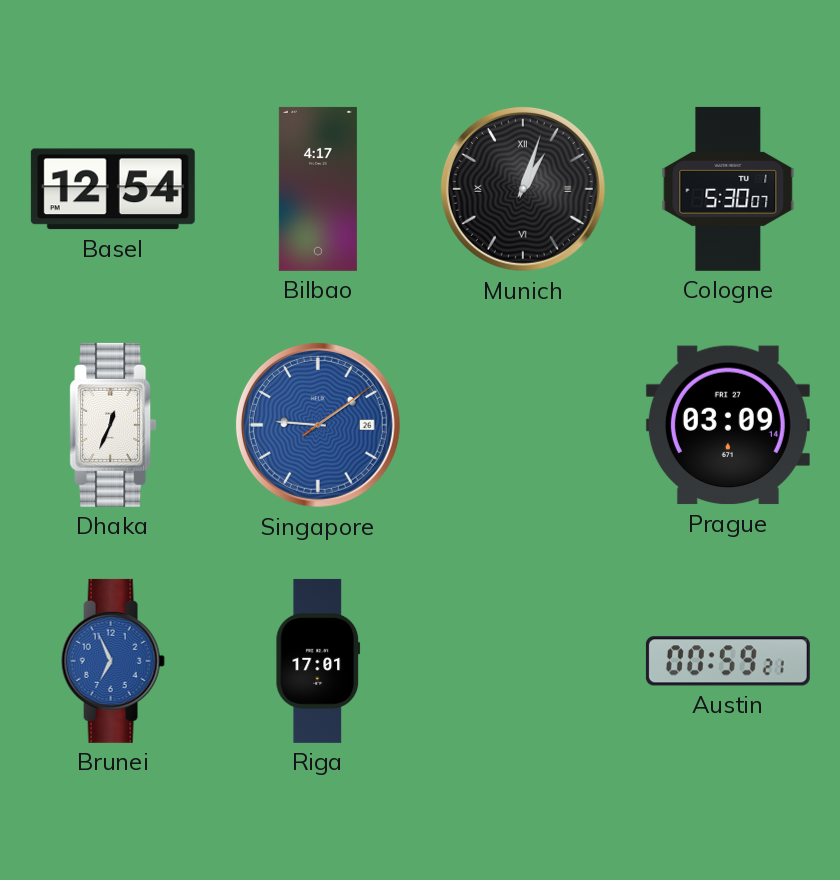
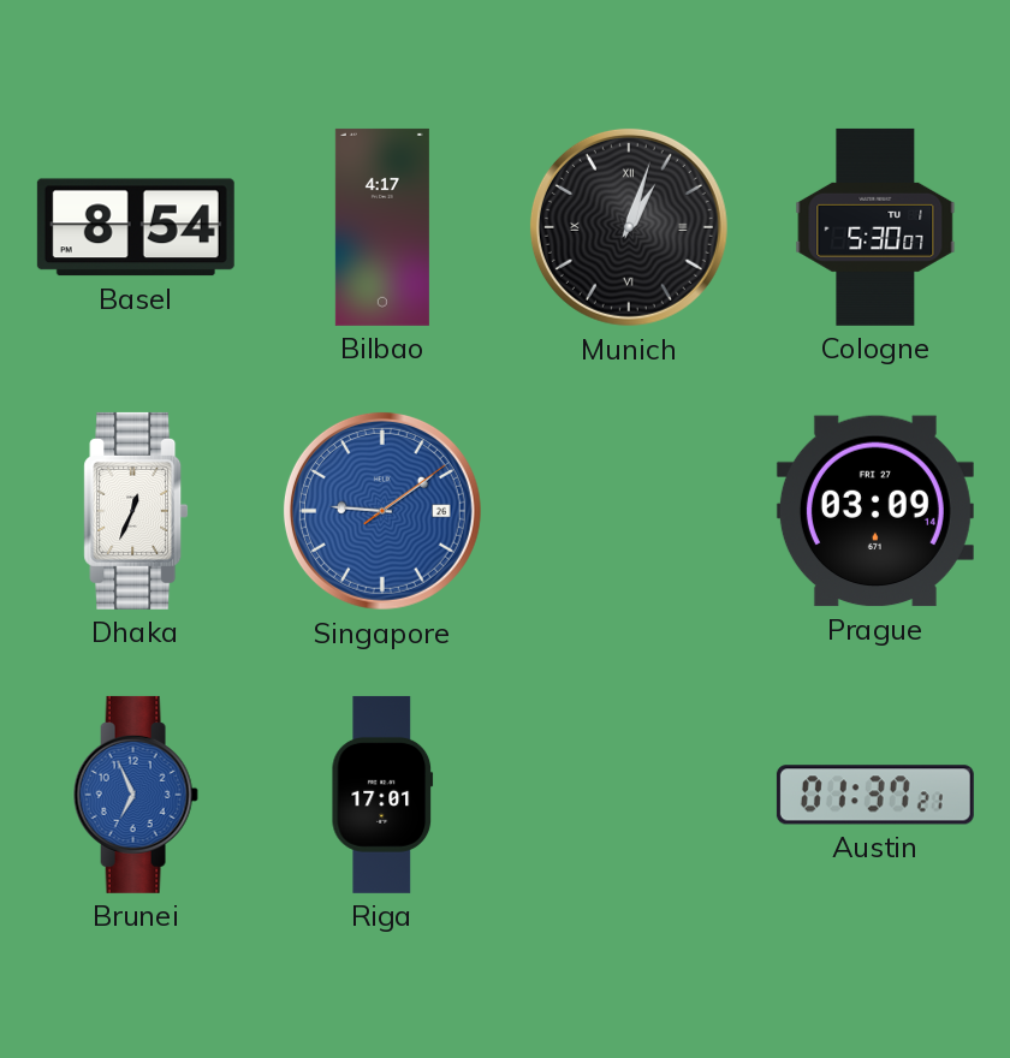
Basel: 12:54 -> 8:54 (136, 227)
Austin: 00:59 -> 01:37 (875, 795)
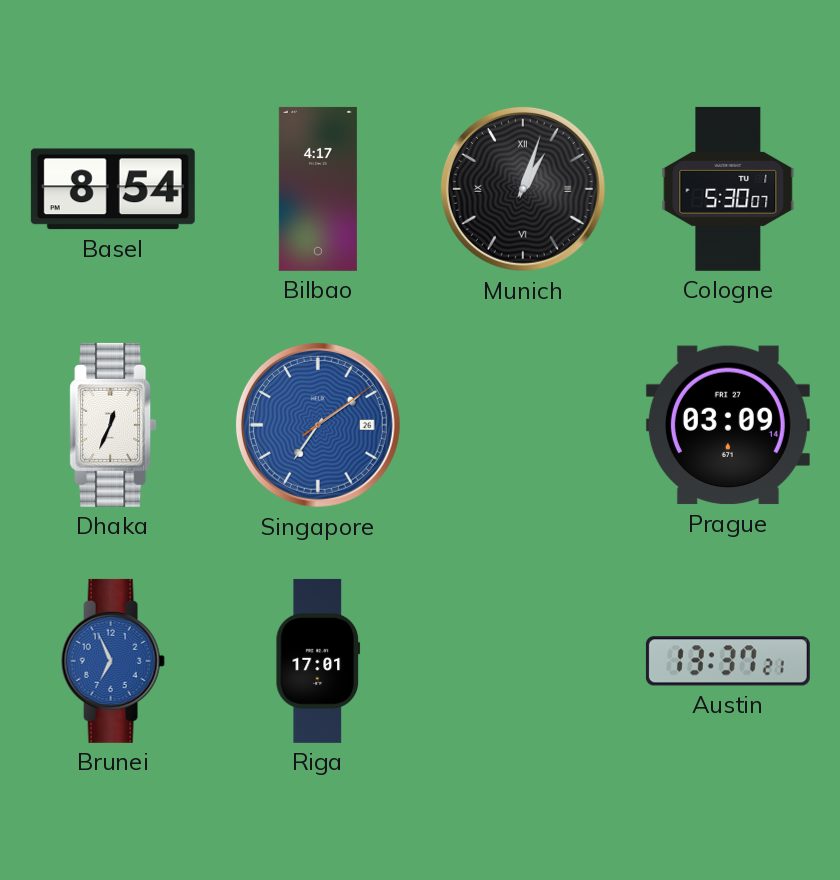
Singapore: 9:09 -> 7:09 (318, 425)
Austin: 01:37 -> 13:37 (728, 661)
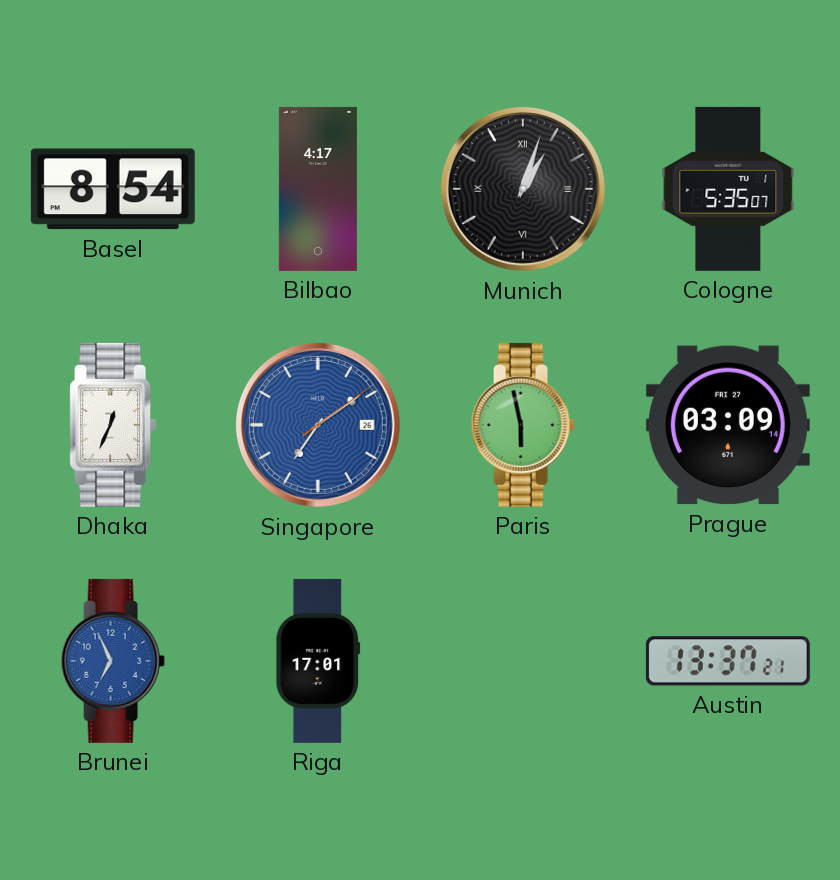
Cologne: 5:30 -> 5:35 (728, 189)
Paris: none -> 5:58 (523, 425)
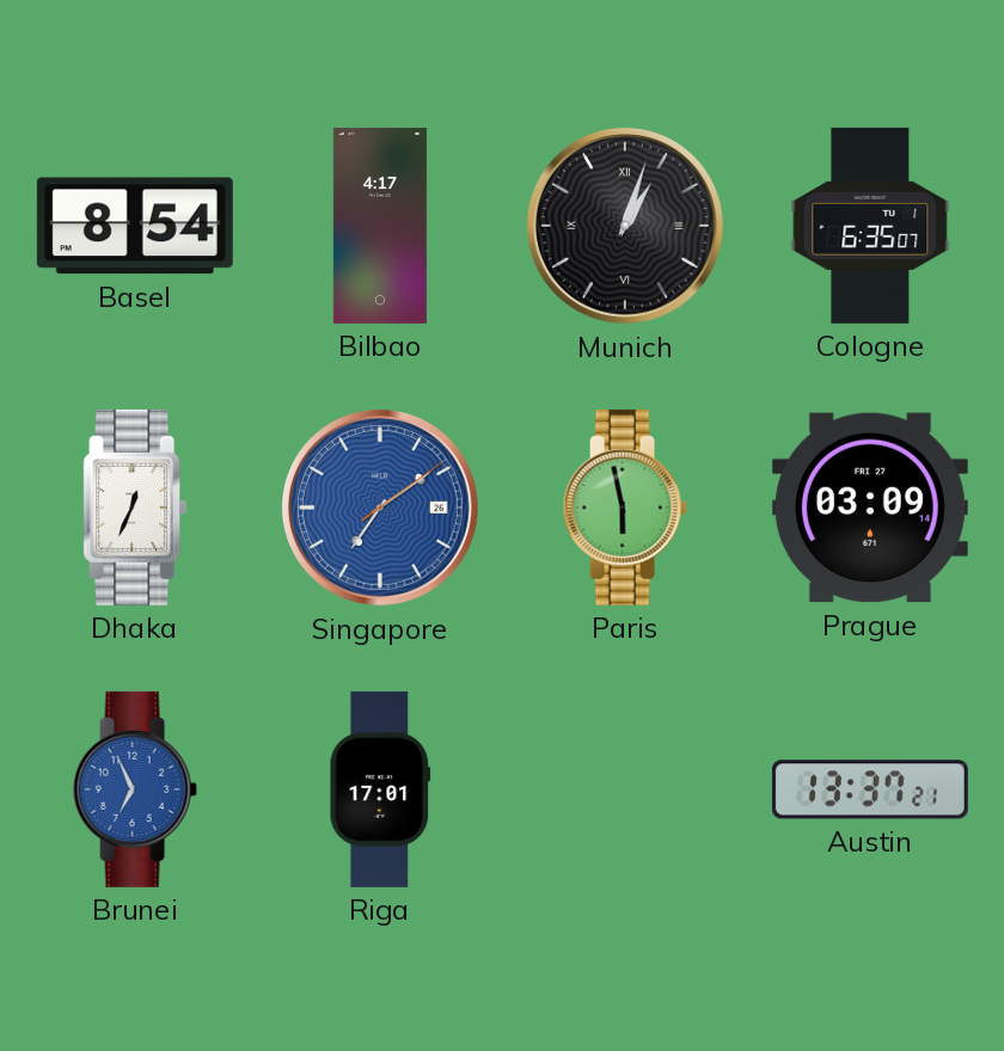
Cologne: 5:35 -> 6:35 (870, 226)
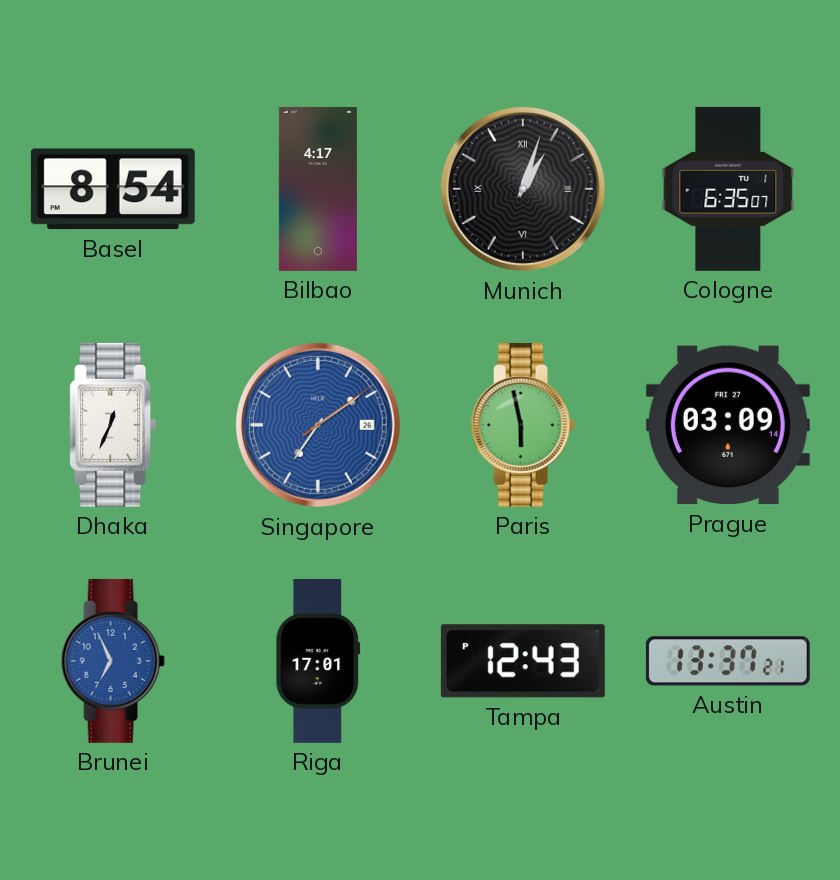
Tampa: none -> 12:43 (523, 661)
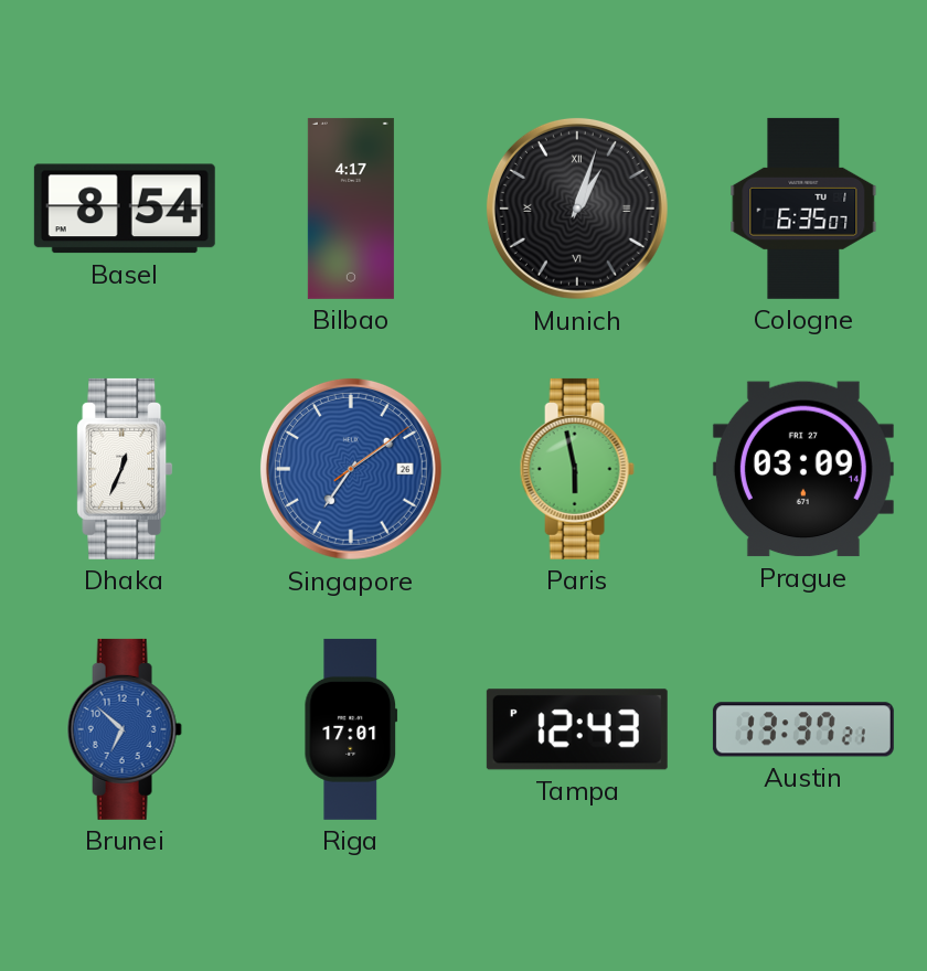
Brunei: 6:56 -> 6:52 (125, 729)
